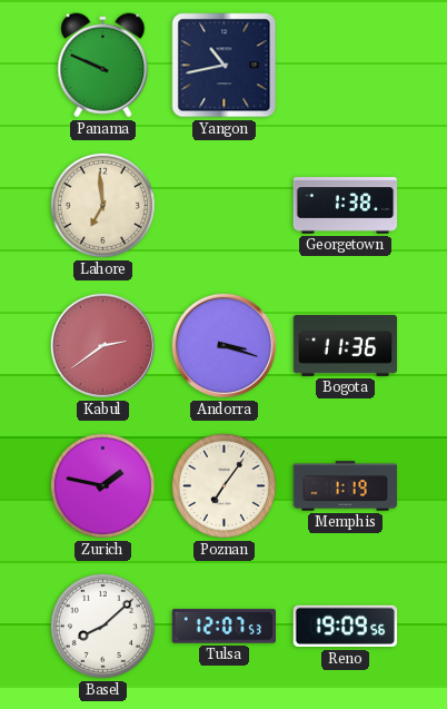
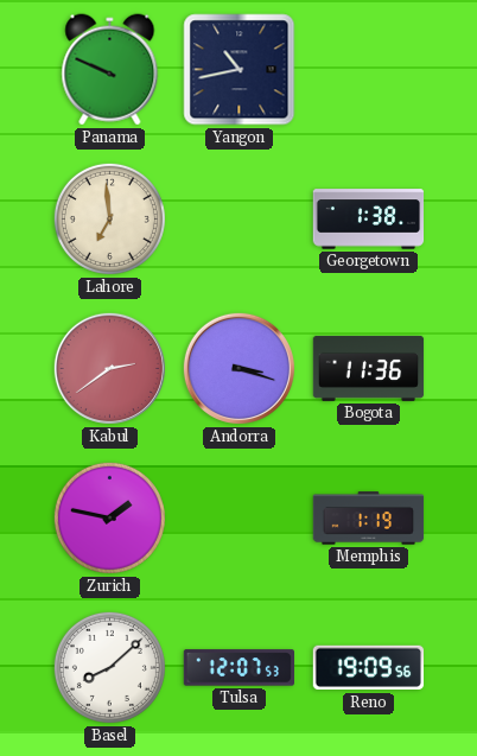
Poznan: 7:06 -> none (223, 485)
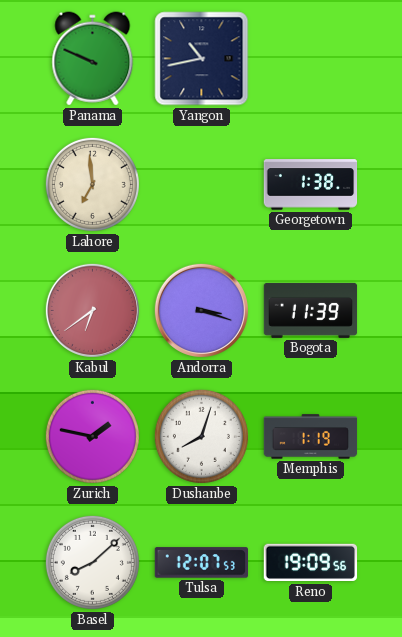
Kabul: 2:39 -> 6:39 (92, 310)
Bogota: 11:36 -> 11:39 (311, 310)
Dushanbe: none -> 8:03 (201, 436)
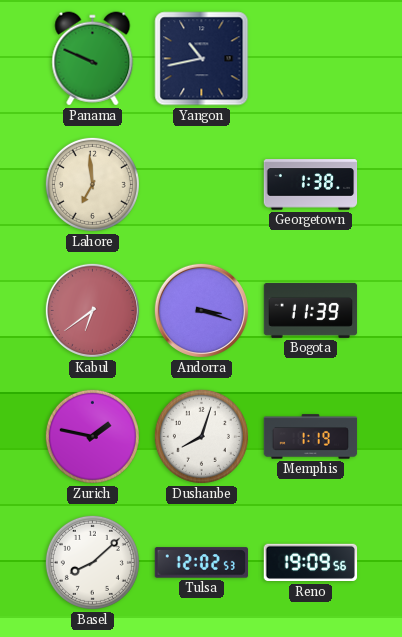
Tulsa: 12:07 -> 12:02 (201, 563)
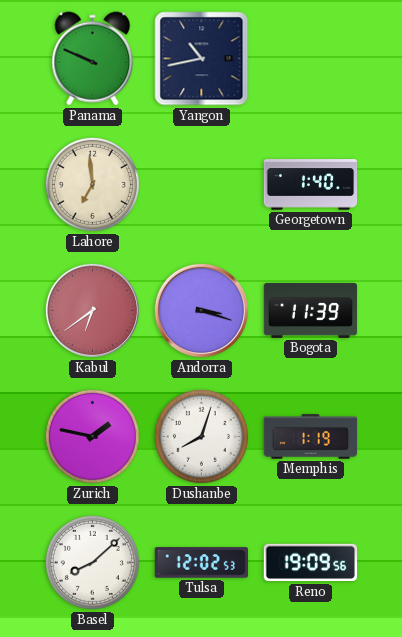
Georgetown: 1:38 -> 1:40 (311, 185)
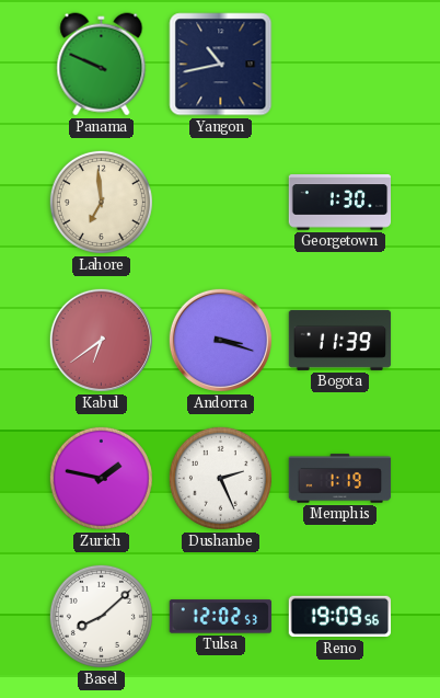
Georgetown: 1:40 -> 1:30 (340, 203)
Dushanbe: 8:03 -> 2:26 (220, 478)
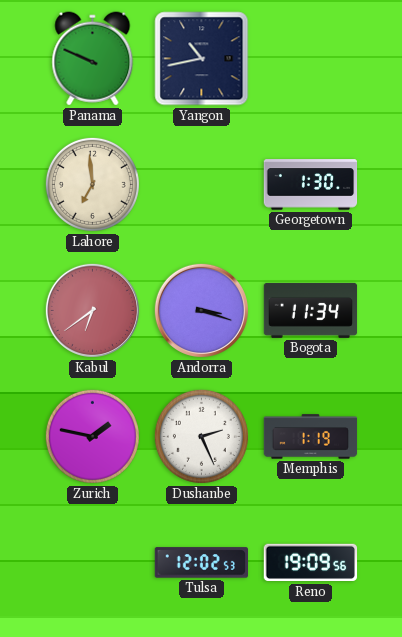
Bogota: 11:39 -> 11:34 (311, 310)
Basel: 8:08 -> none (101, 616)
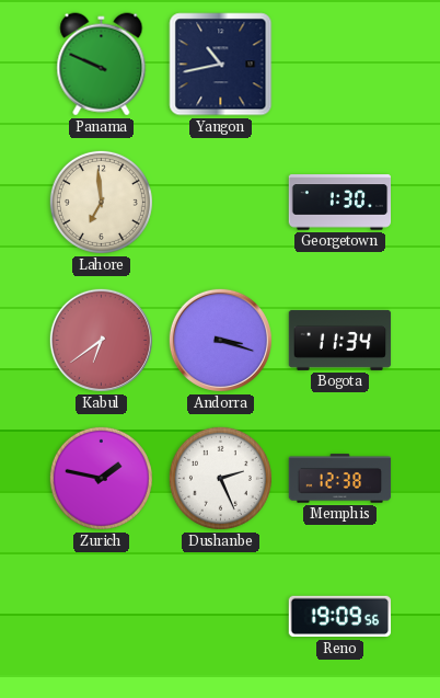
Memphis: 1:19 -> 12:38 (340, 479)
Tulsa: 12:02 -> none (201, 563)
